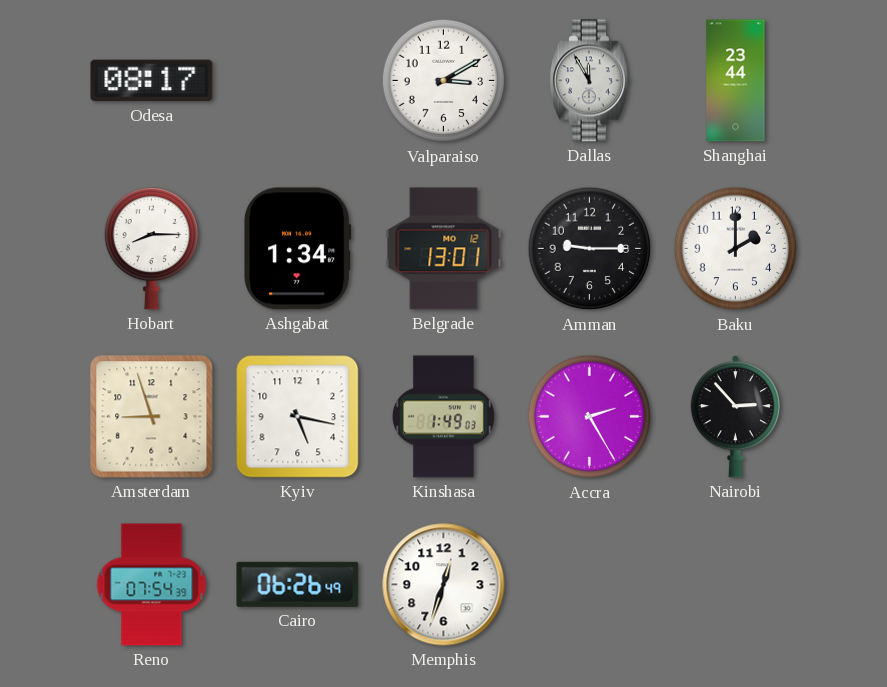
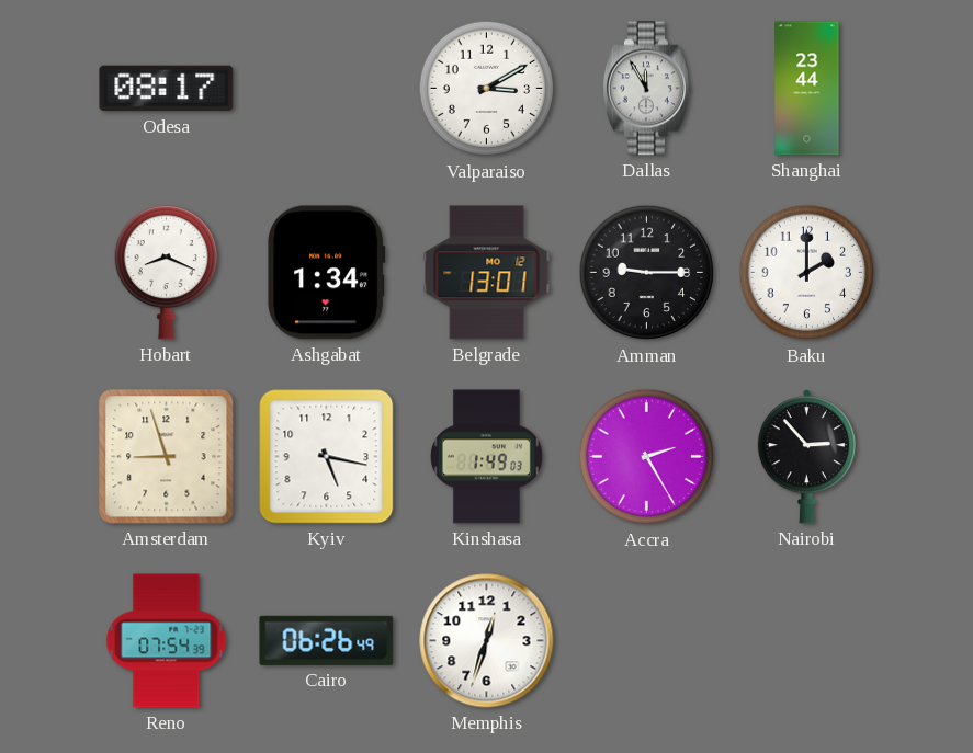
Hobart: 8:15 -> 8:19 (166, 272)
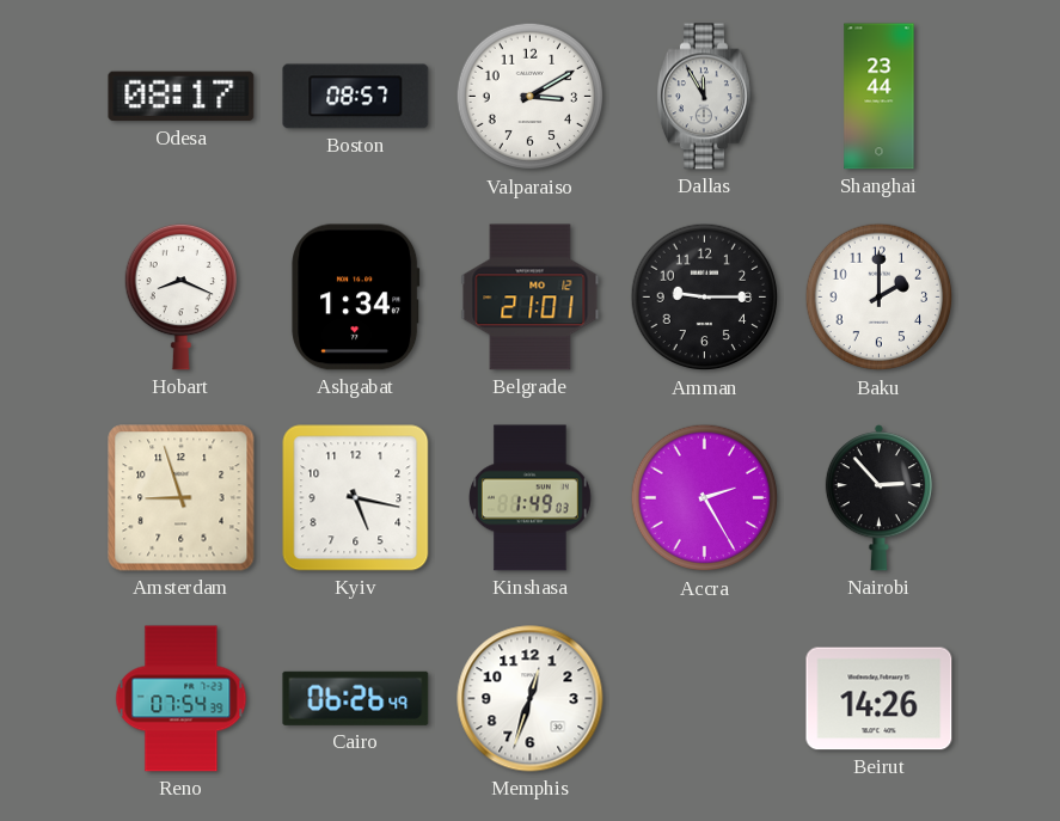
Boston: none -> 08:57 (356, 97)
Belgrade: 13:01 -> 21:01 (531, 298)
Beirut: none -> 14:26 (880, 699)
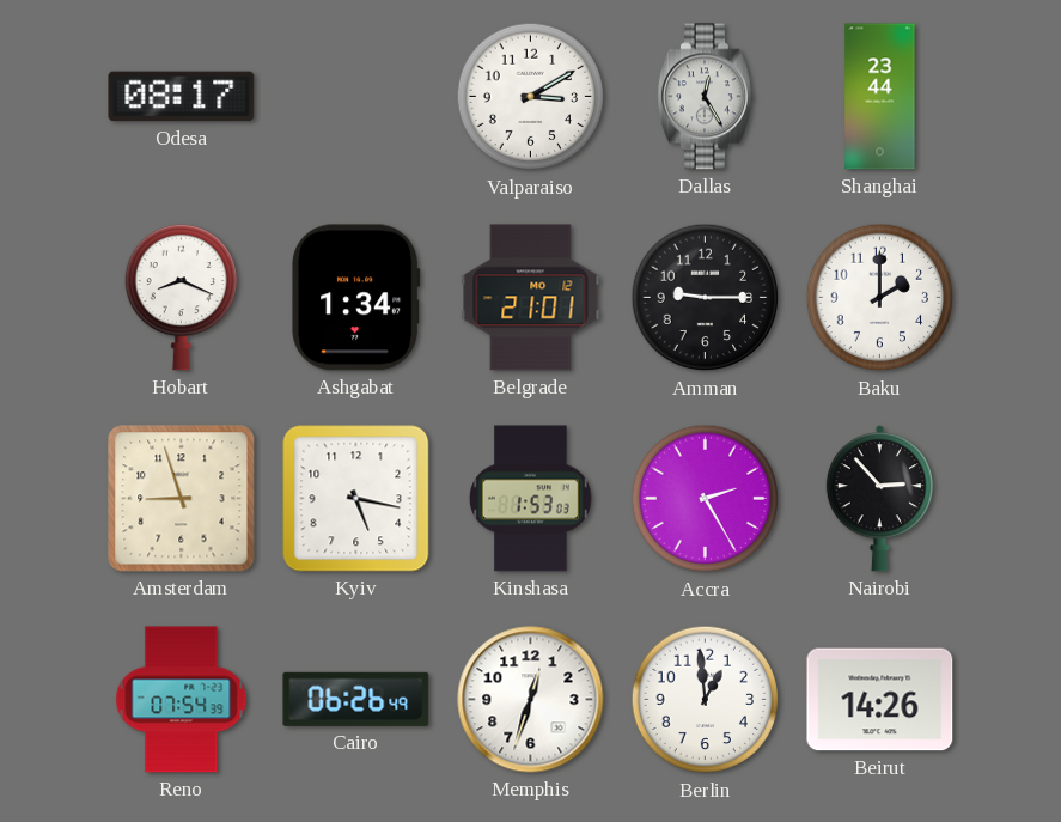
Boston: 08:57 -> none (356, 97)
Dallas: 11:55 -> 12:25 (705, 97)
Kinshasa: 1:49 -> 1:53 (530, 499)
Berlin: none -> 12:59 (706, 700)
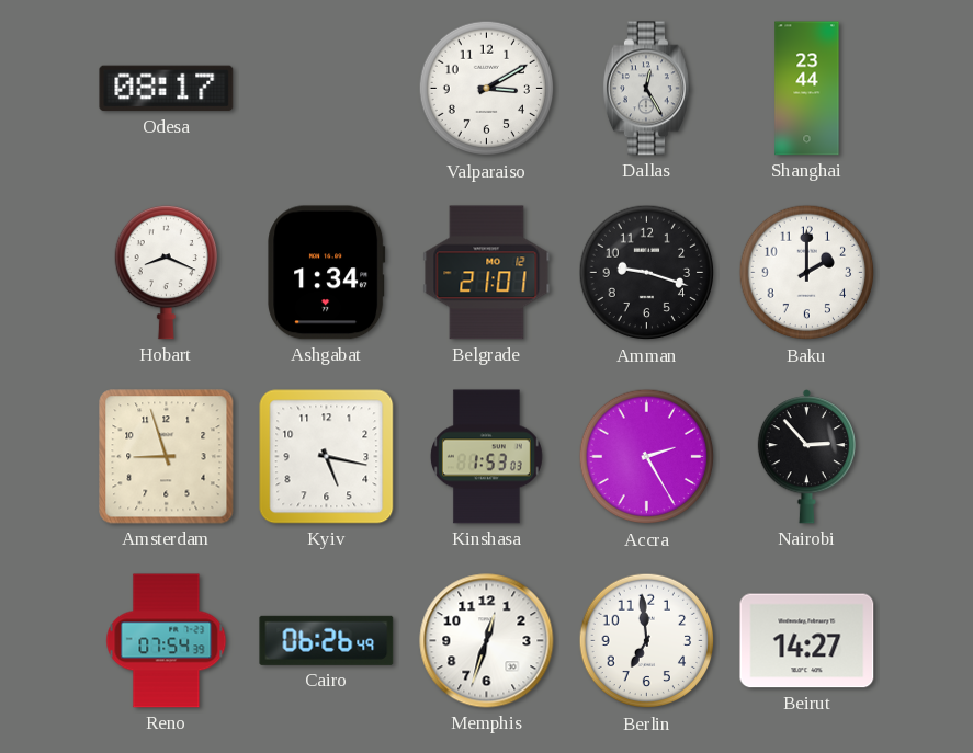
Amman: 9:15 -> 9:18 (647, 273)
Berlin: 12:59 -> 6:59 (647, 641)
Beirut: 14:26 -> 14:27 (807, 641)
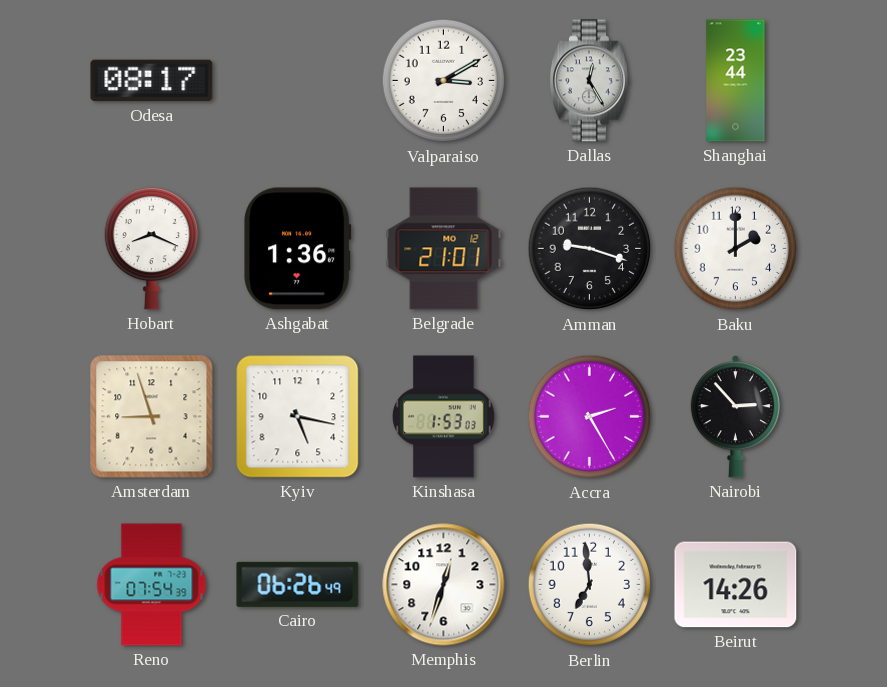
Ashgabat: 1:34 -> 1:36 (298, 249)
Beirut: 14:27 -> 14:26 (736, 585)
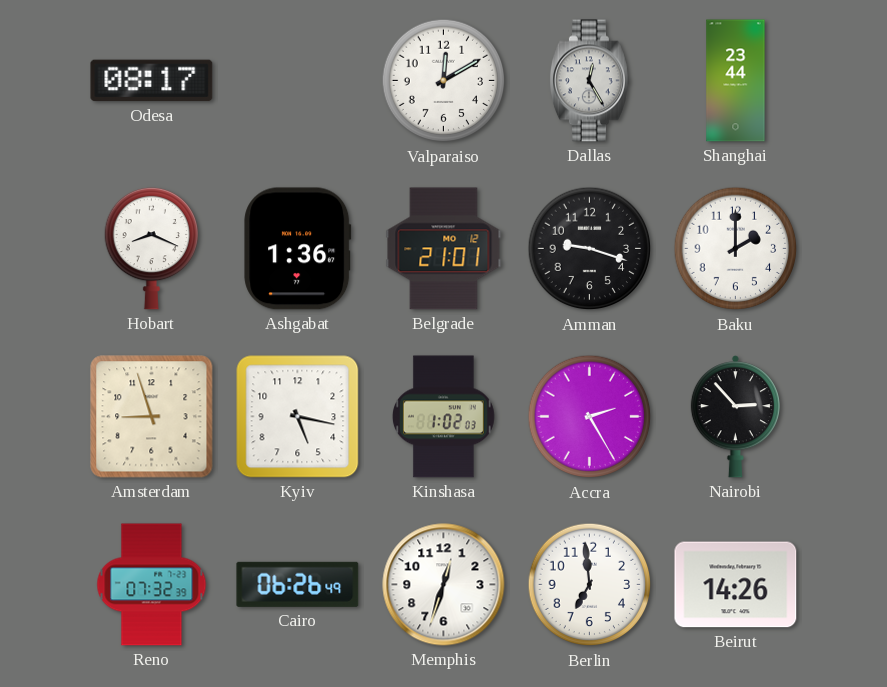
Valparaiso: 3:10 -> 12:10 (444, 81)
Kinshasa: 1:53 -> 1:02 (443, 417)
Reno: 07:54 -> 07:32 (152, 585)
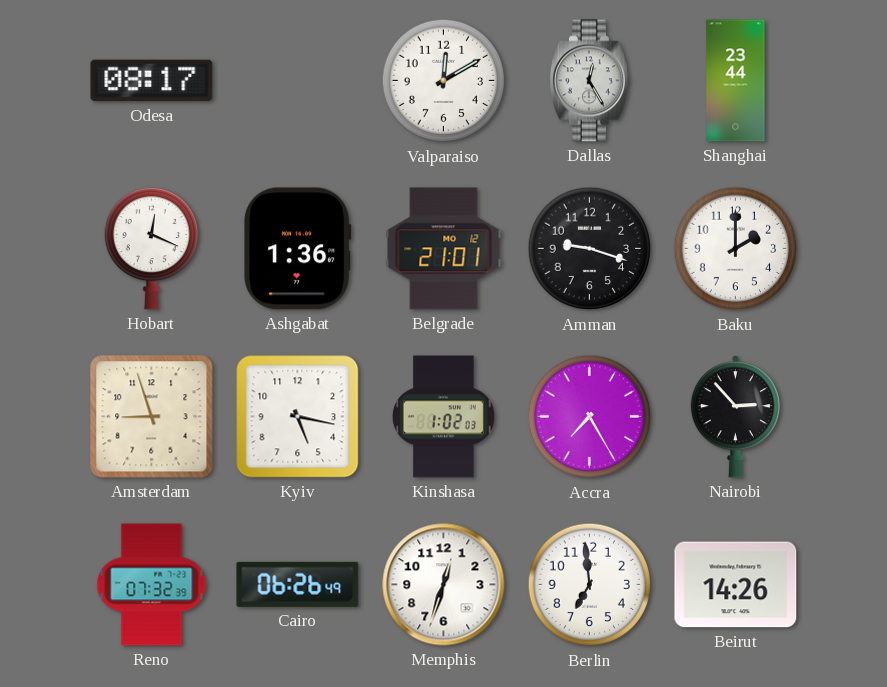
Hobart: 8:19 -> 12:19 (151, 248)
Accra: 2:25 -> 7:25 (590, 417)
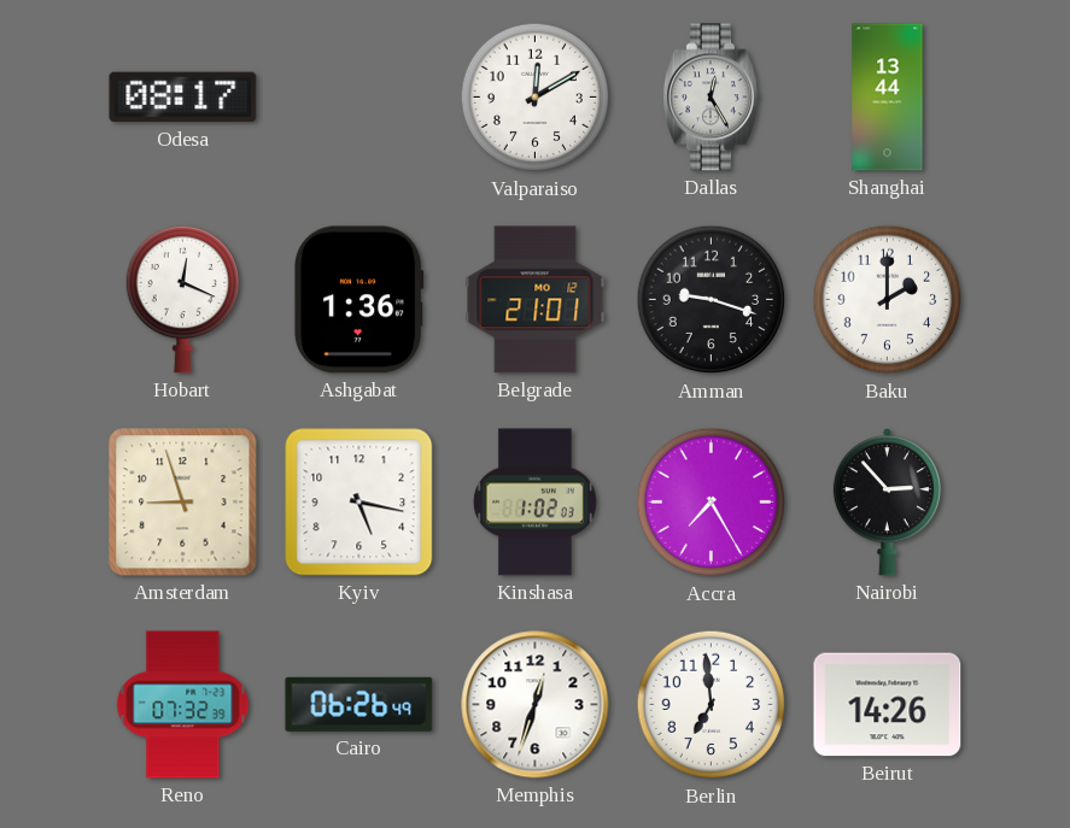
Shanghai: 23:44 -> 13:44 (888, 98)
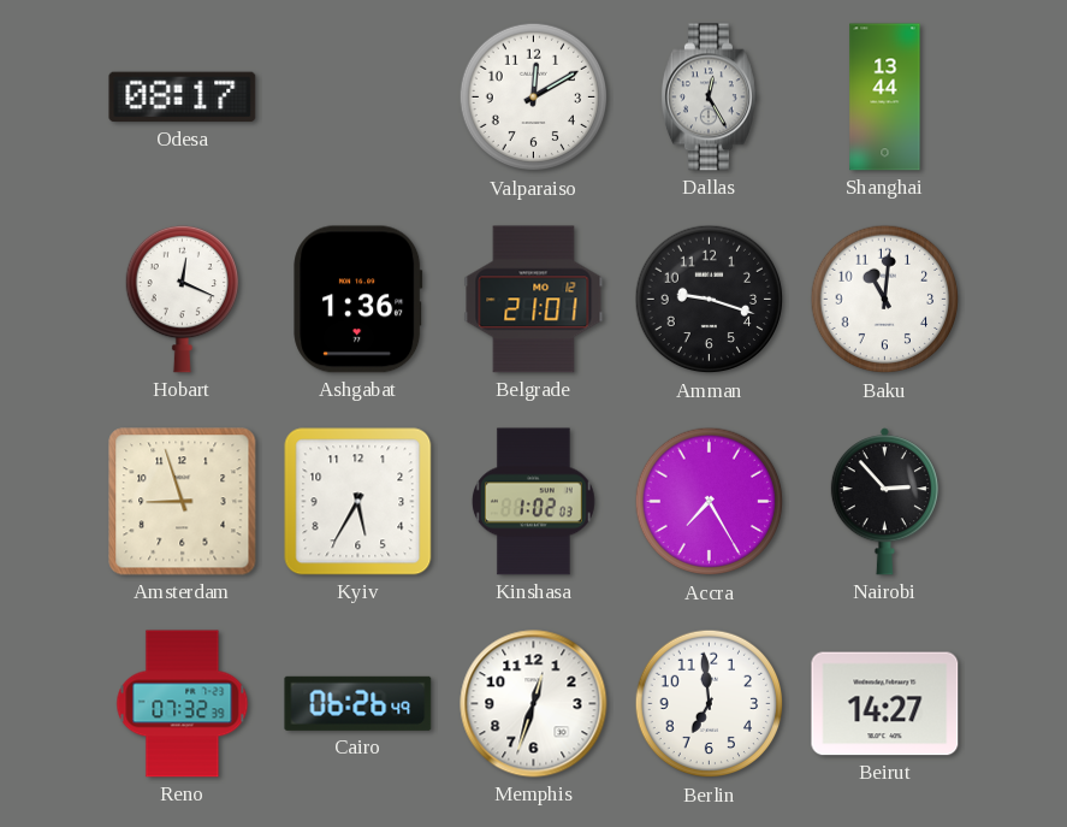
Baku: 2:00 -> 11:01 (885, 300)
Kyiv: 5:17 -> 5:35 (358, 502)
Beirut: 14:26 -> 14:27 (885, 704)
